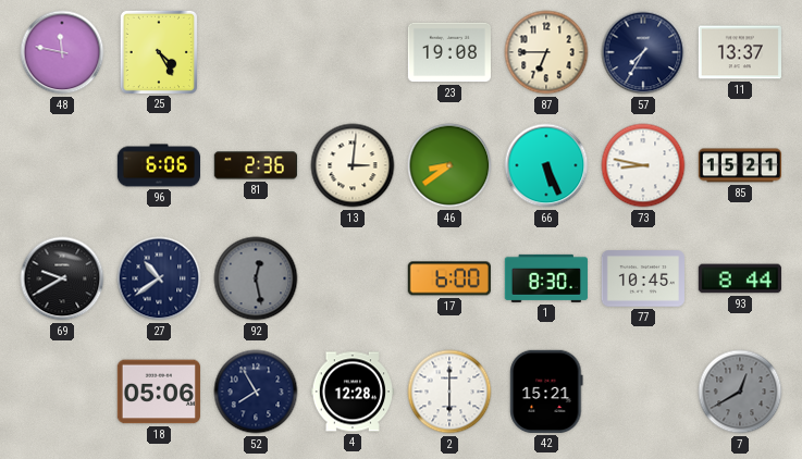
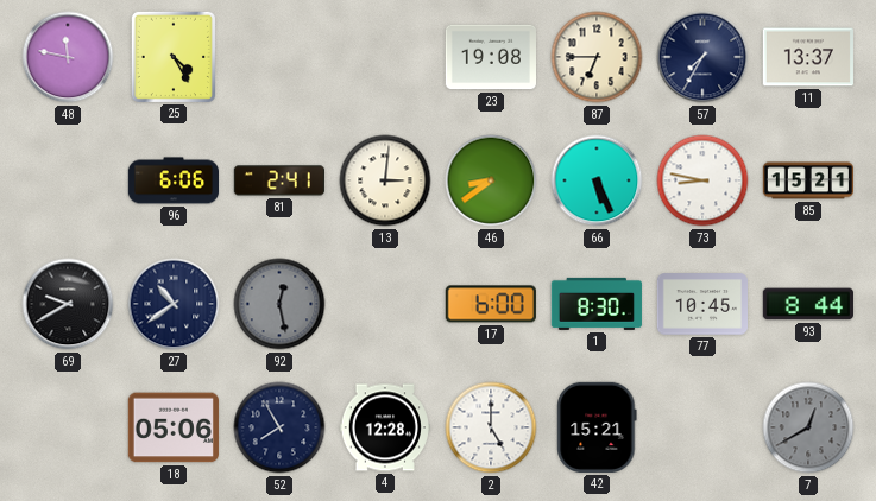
81: 2:36 -> 2:41 (279, 180)
2: 6:00 -> 5:00 (491, 427)
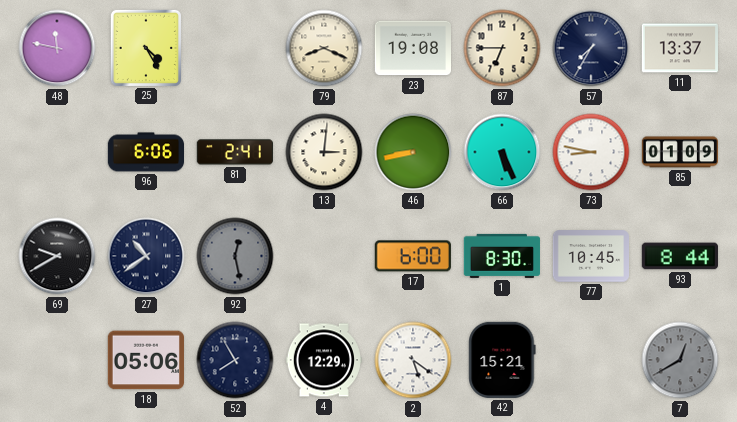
79: none -> 8:19 (324, 48)
46: 8:39 -> 8:43 (413, 152)
85: 15:21 -> 01:09 (679, 152)
4: 12:28 -> 12:29 (324, 360)
2: 5:00 -> 5:21 (413, 360)
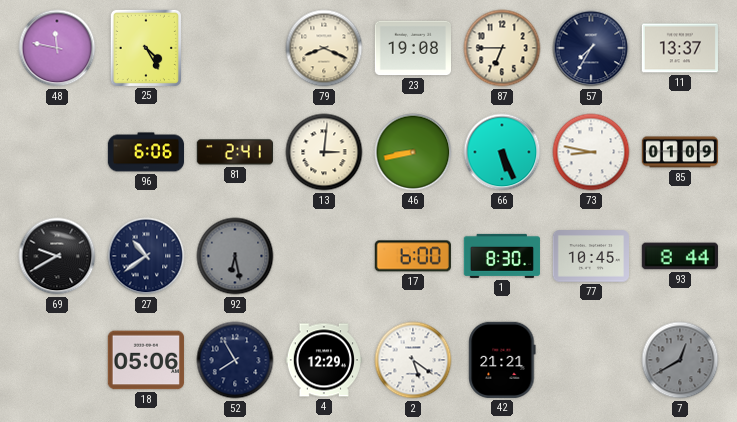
92: 12:28 -> 6:28 (235, 256)
42: 15:21 -> 21:21 (502, 360)
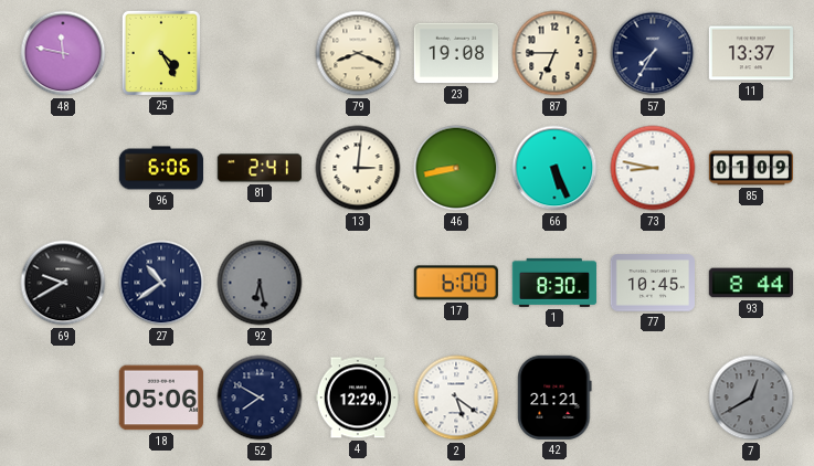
52: 7:55 -> 7:50 (260, 398)
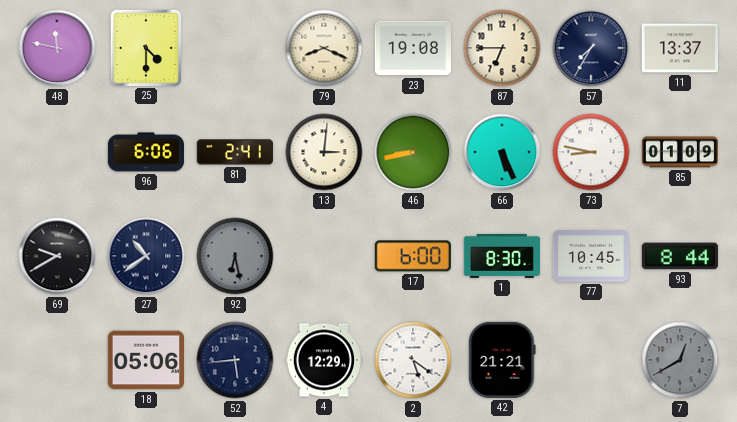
25: 4:25 -> 4:30 (146, 47)
52: 7:50 -> 5:44 (235, 360)
